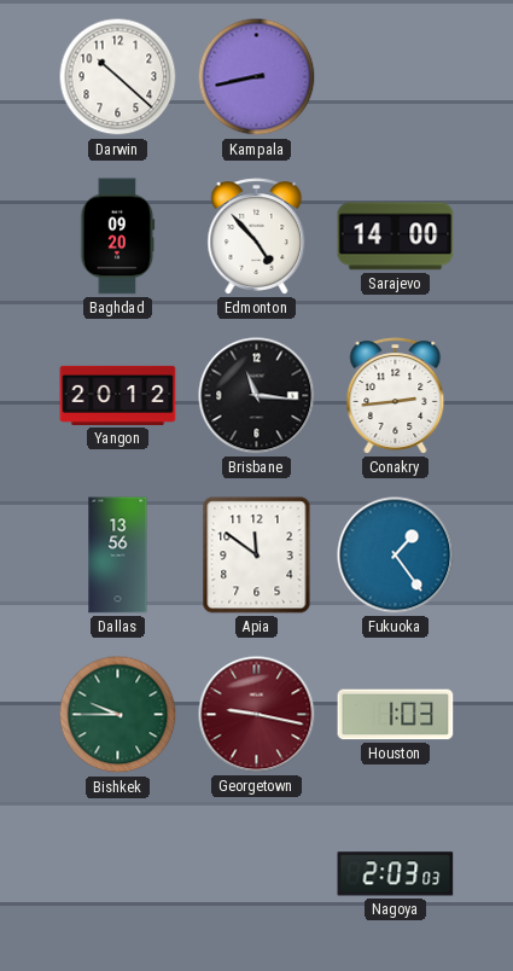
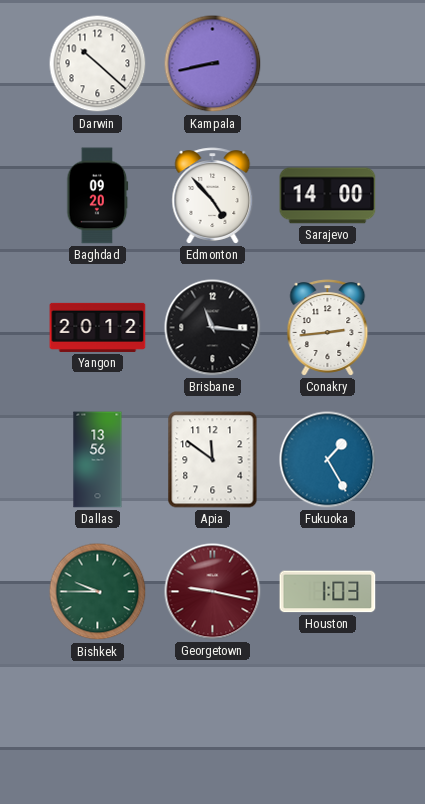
Fukuoka: 1:24 -> 1:25 (328, 460)
Nagoya: 2:03 -> none (396, 874)
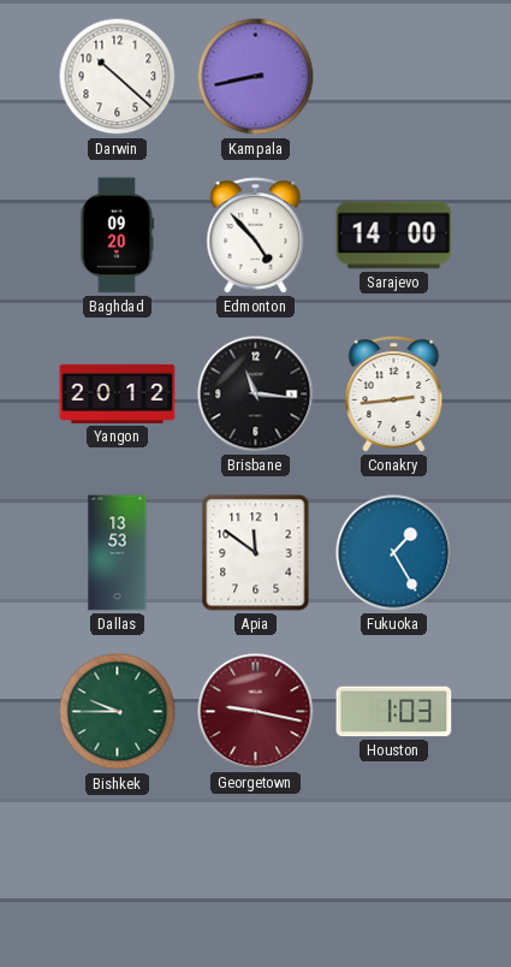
Dallas: 13:56 -> 13:53 (118, 553)
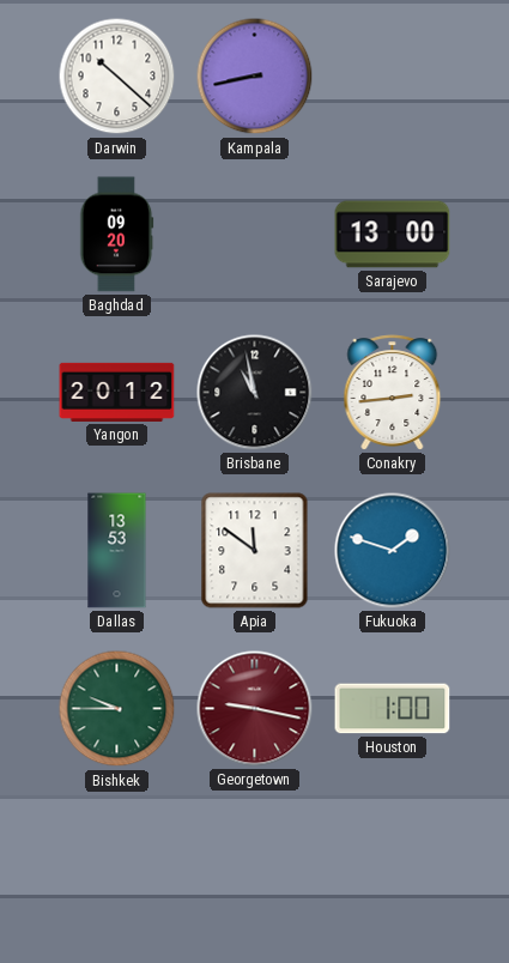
Edmonton: 4:53 -> none (256, 236)
Sarajevo: 14:00 -> 13:00 (393, 235)
Brisbane: 11:16 -> 10:58 (255, 393)
Fukuoka: 1:25 -> 1:48 (393, 551)
Houston: 1:03 -> 1:00 (393, 709)
